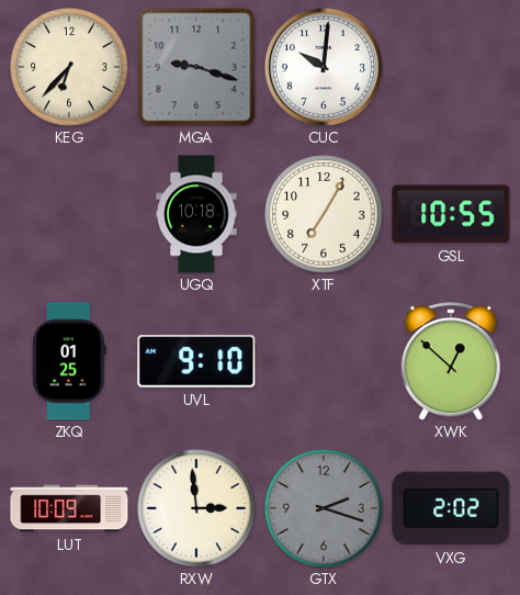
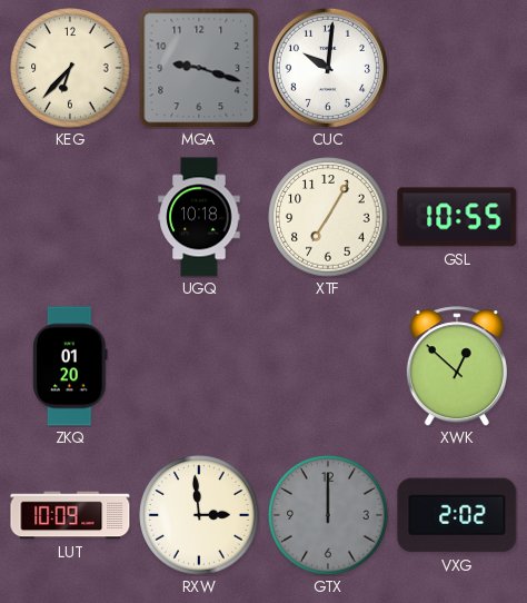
ZKQ: 01:25 -> 01:20 (70, 366)
UVL: 9:10 -> none (196, 361)
GTX: 2:18 -> 12:00 (328, 515)
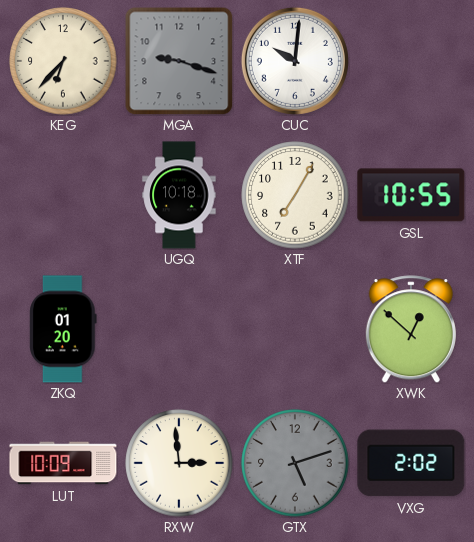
GTX: 12:00 -> 5:12 (295, 463)
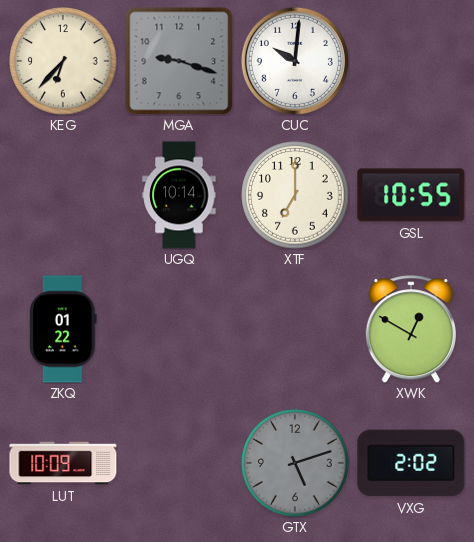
UGQ: 10:18 -> 10:14 (179, 195)
XTF: 7:05 -> 7:00 (295, 195)
ZKQ: 01:20 -> 01:22 (63, 329)
XWK: 12:52 -> 12:50 (411, 329)
RXW: 2:59 -> none (179, 463)
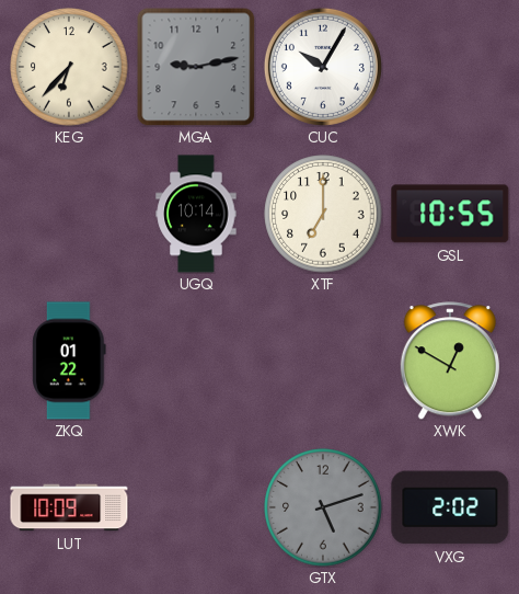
MGA: 9:18 -> 9:13 (196, 67)
CUC: 10:01 -> 10:05 (323, 67)
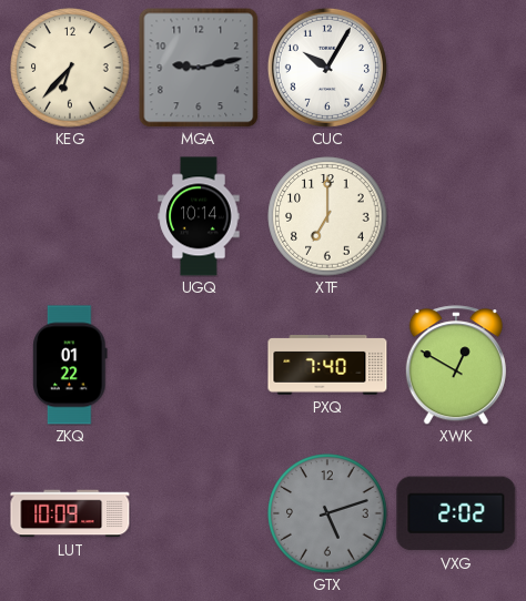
GSL: 10:55 -> none (450, 214)
PXQ: none -> 7:40 (327, 366)
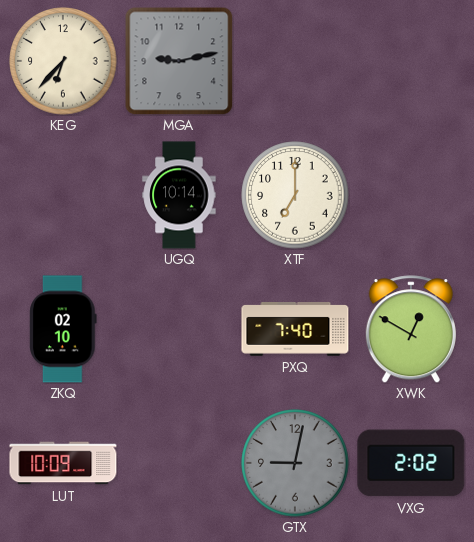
CUC: 10:05 -> none (327, 68)
ZKQ: 01:22 -> 02:10 (63, 329)
GTX: 5:12 -> 9:02 (295, 463)
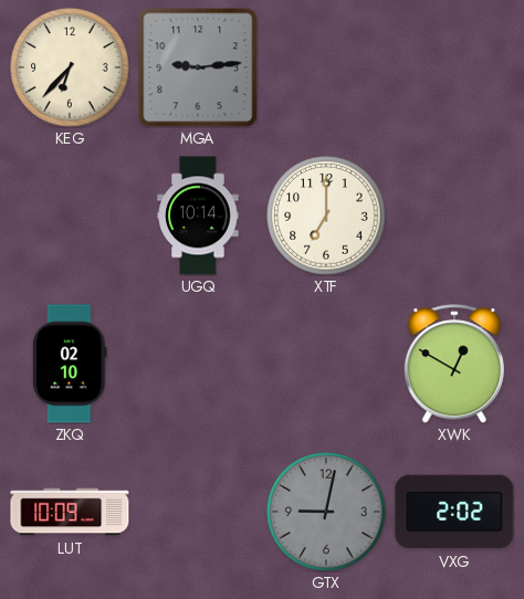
MGA: 9:13 -> 9:14 (198, 67)
PXQ: 7:40 -> none (295, 330)
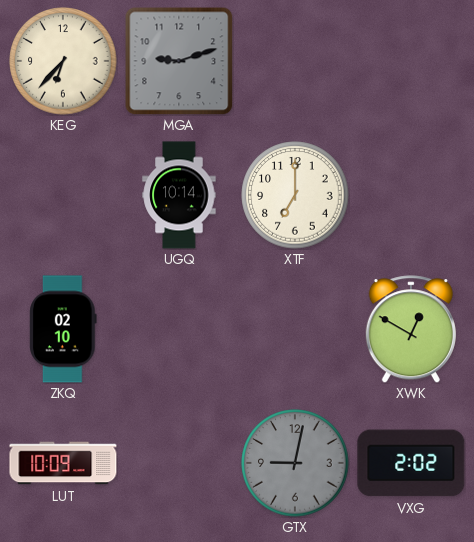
MGA: 9:14 -> 9:12 (179, 61)
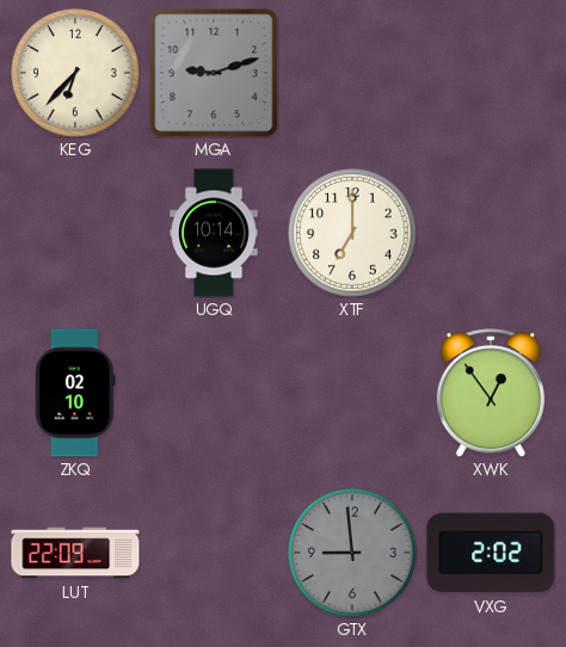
XWK: 12:50 -> 12:54 (491, 393)
LUT: 10:09 -> 22:09 (75, 553)
GTX: 9:02 -> 8:59 (352, 553)
